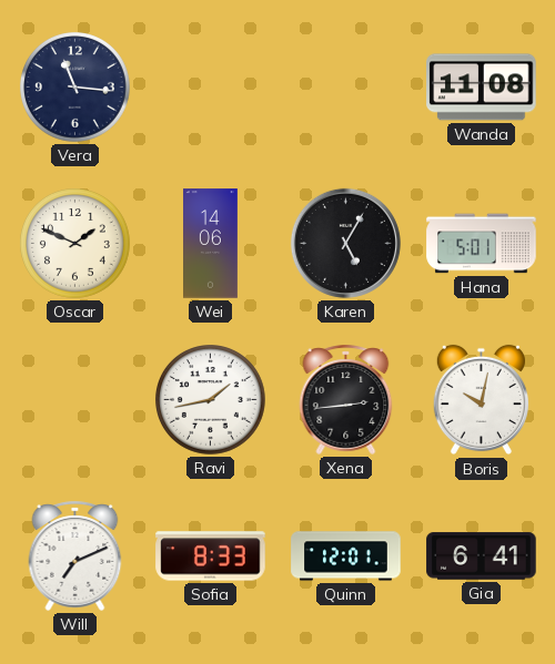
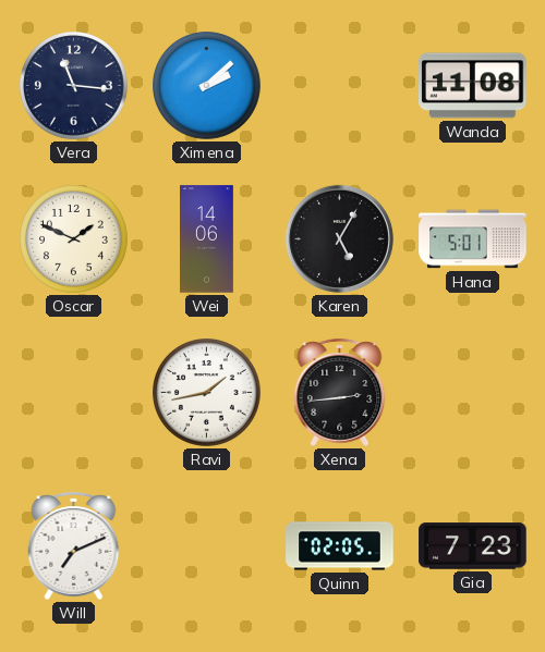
Ximena: none -> 2:08 (207, 86)
Boris: 10:02 -> none (481, 400)
Sofia: 8:33 -> none (211, 556)
Quinn: 12:01 -> 02:05 (340, 546)
Gia: 6:41 -> 7:23 (473, 546)
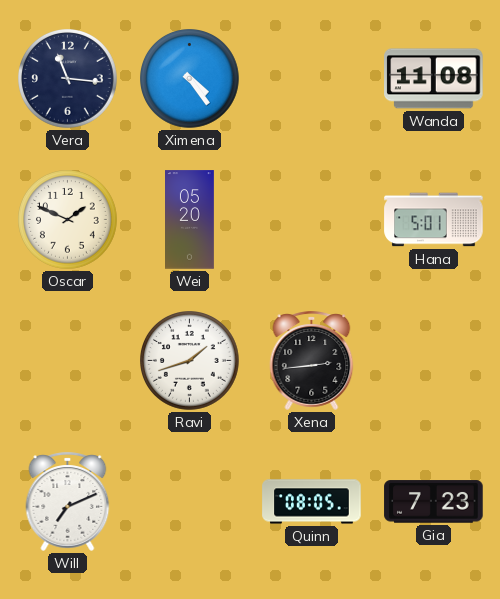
Ximena: 2:08 -> 4:24 (190, 79)
Wei: 14:06 -> 05:20 (190, 220)
Karen: 5:05 -> none (339, 238)
Ravi: 1:43 -> 1:42 (190, 361)
Quinn: 02:05 -> 08:05 (312, 502)
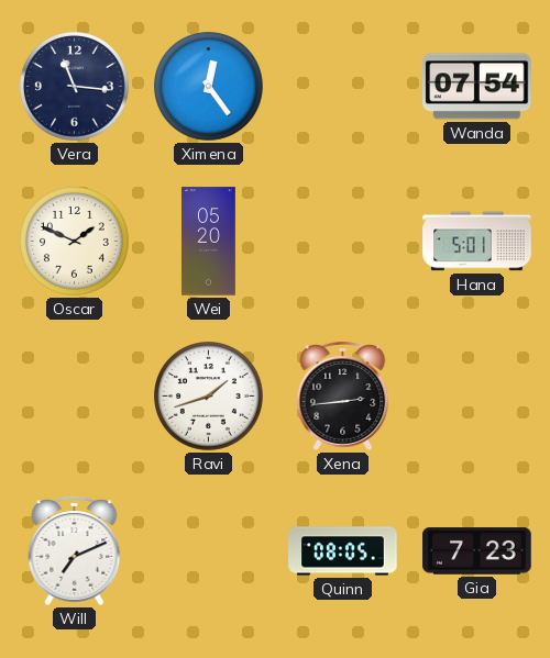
Ximena: 4:24 -> 12:24 (209, 87)
Wanda: 11:08 -> 07:54 (477, 87)
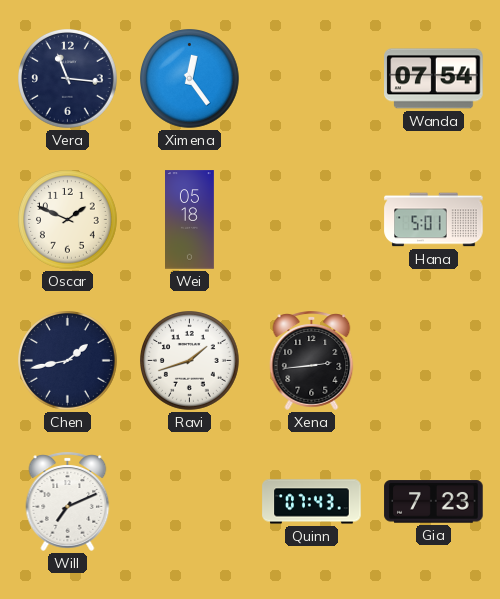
Wei: 05:20 -> 05:18 (190, 220)
Chen: none -> 1:43 (68, 361)
Quinn: 08:05 -> 07:43 (312, 502)
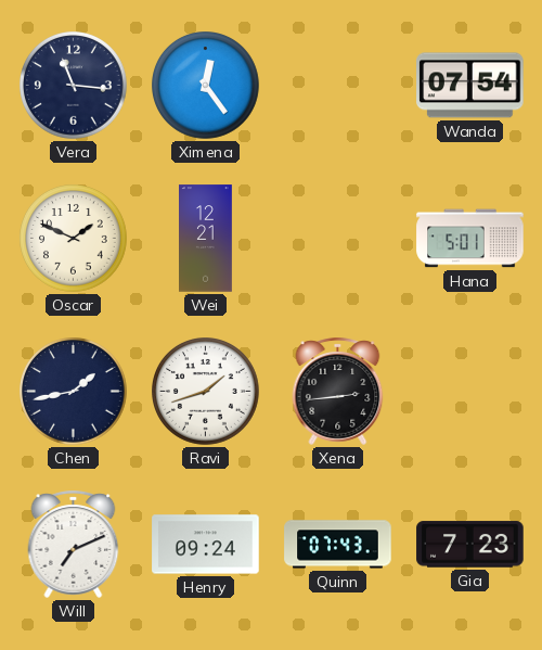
Wei: 05:18 -> 12:21 (206, 239)
Henry: none -> 09:24 (206, 545)
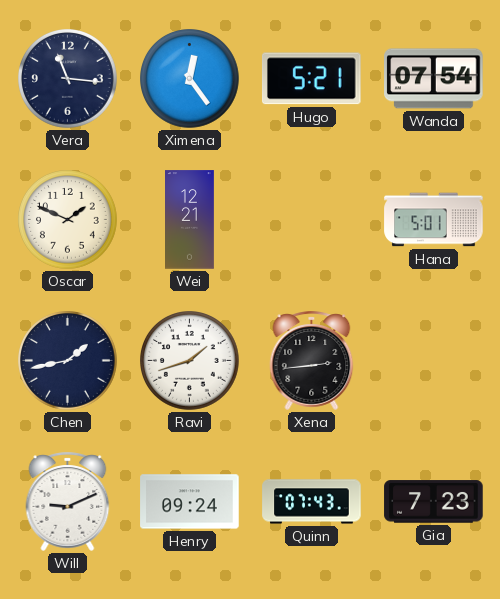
Hugo: none -> 5:21 (312, 79)
Will: 7:11 -> 9:11 (68, 501)
